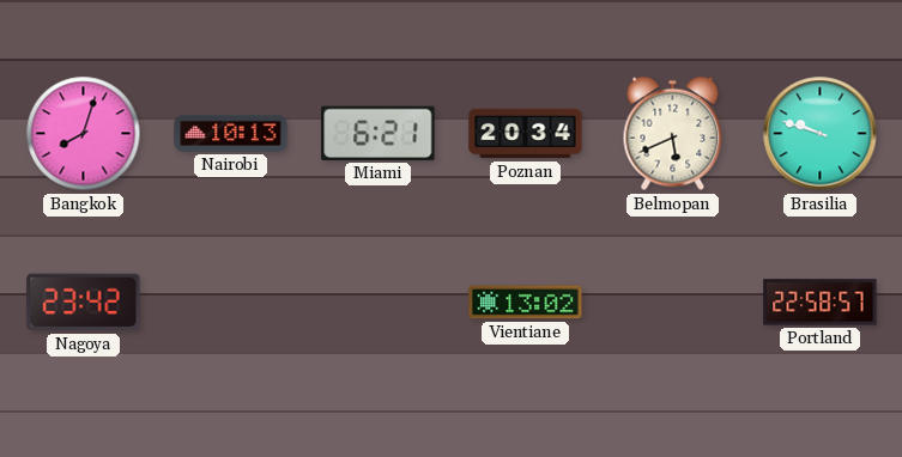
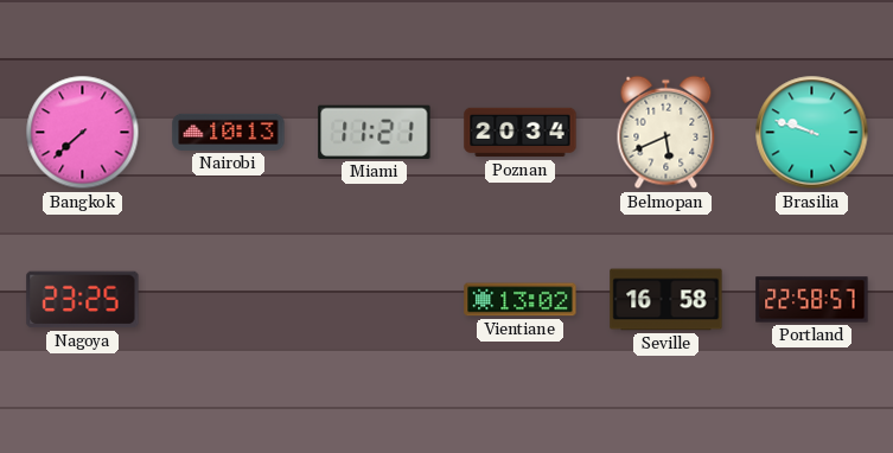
Bangkok: 8:03 -> 7:38 (83, 133)
Miami: 6:21 -> 11:21 (375, 132)
Nagoya: 23:42 -> 23:25 (83, 300)
Seville: none -> 16:58 (666, 300)
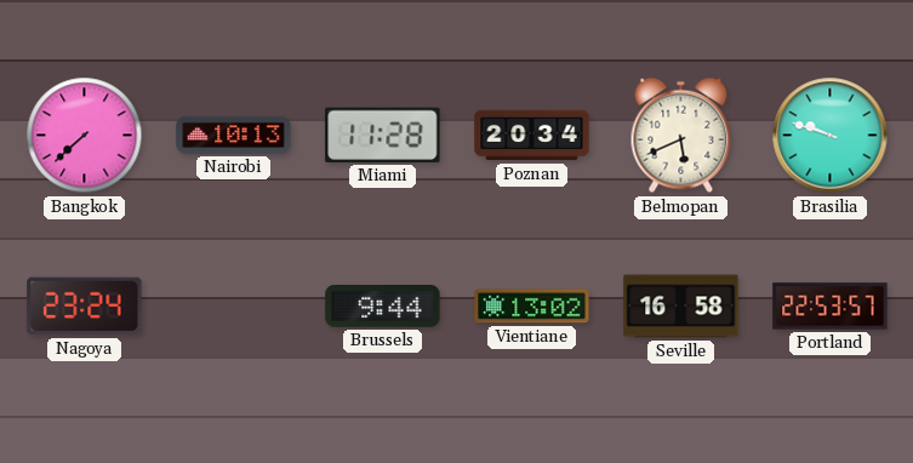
Miami: 11:21 -> 11:28 (383, 135)
Nagoya: 23:25 -> 23:24 (85, 307)
Brussels: none -> 9:44 (383, 307)
Portland: 22:58 -> 22:53 (831, 307)
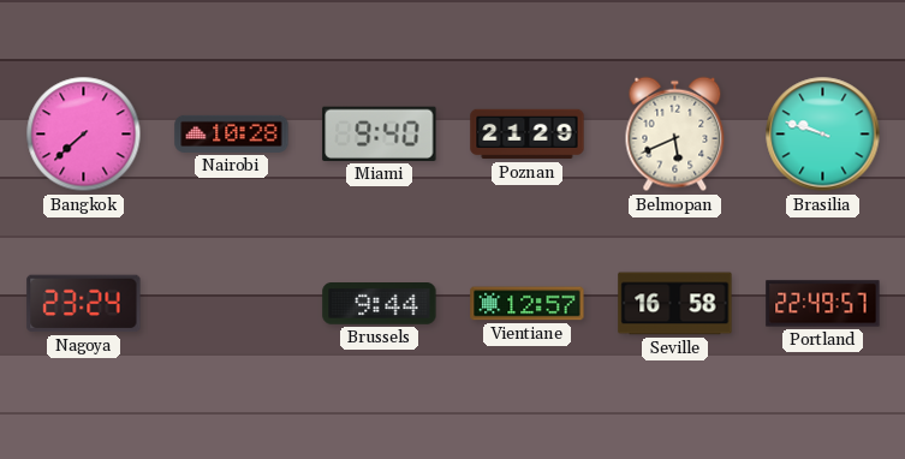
Nairobi: 10:13 -> 10:28 (232, 133)
Miami: 11:28 -> 9:40 (380, 133)
Poznan: 20:34 -> 21:29 (528, 135)
Vientiane: 13:02 -> 12:57 (528, 304)
Portland: 22:53 -> 22:49 (823, 304)
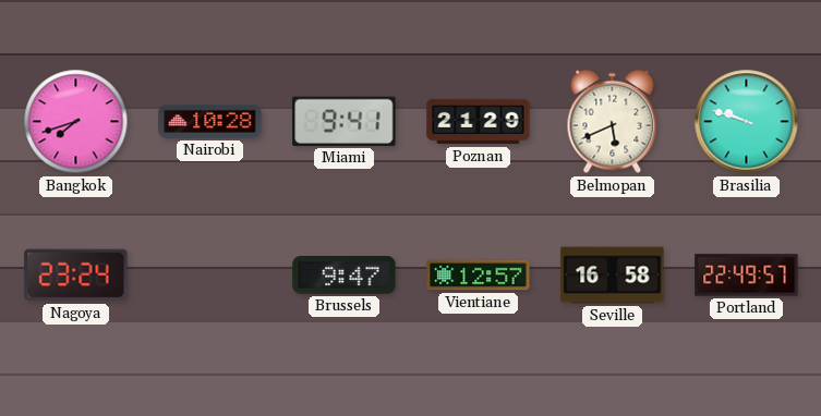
Bangkok: 7:38 -> 7:42 (76, 122)
Miami: 9:40 -> 9:41 (345, 121)
Brussels: 9:44 -> 9:47 (345, 276)
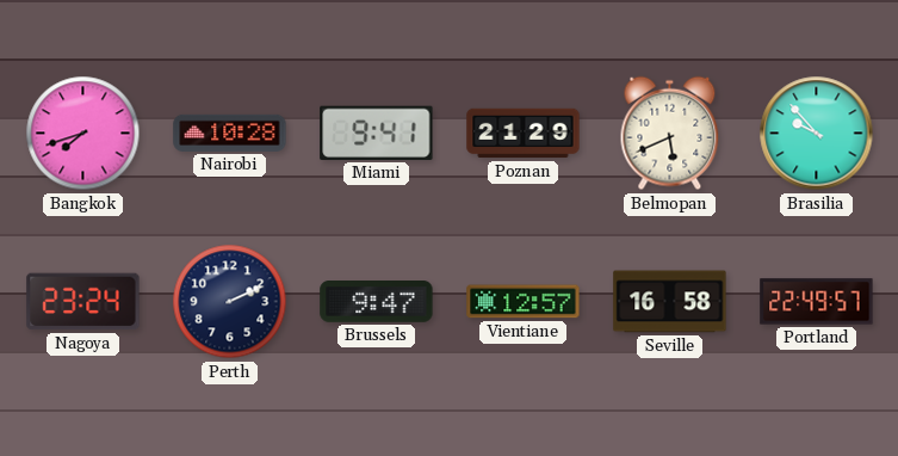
Brasilia: 9:48 -> 9:53 (817, 134)
Perth: none -> 2:11 (230, 302)
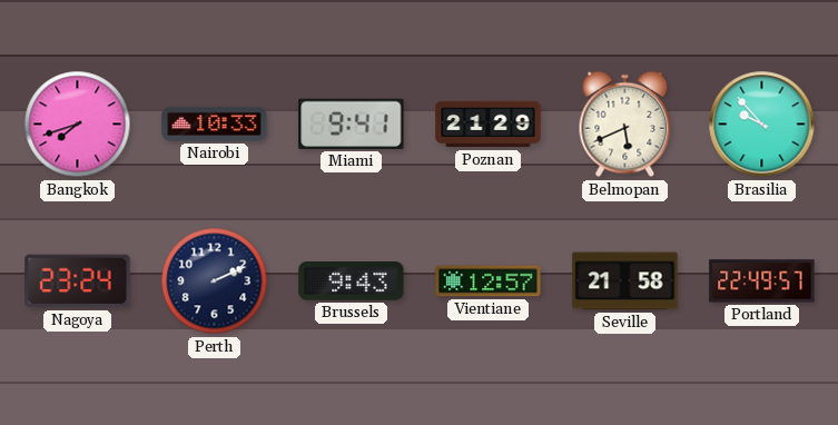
Nairobi: 10:28 -> 10:33 (215, 123)
Brussels: 9:47 -> 9:43 (352, 281)
Seville: 16:58 -> 21:58 (625, 281)
